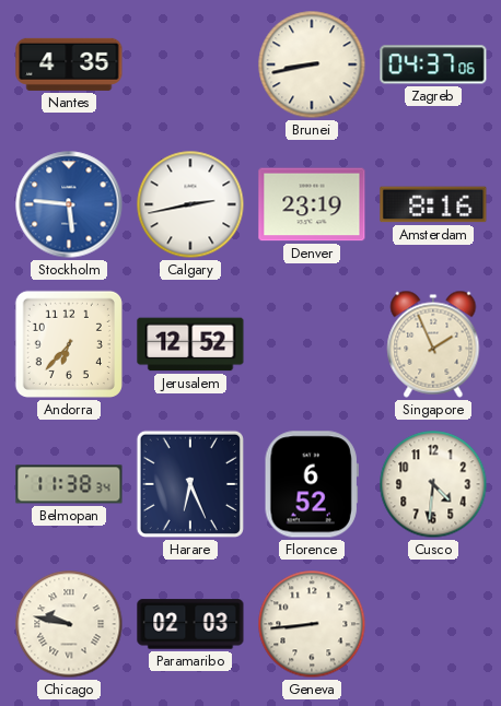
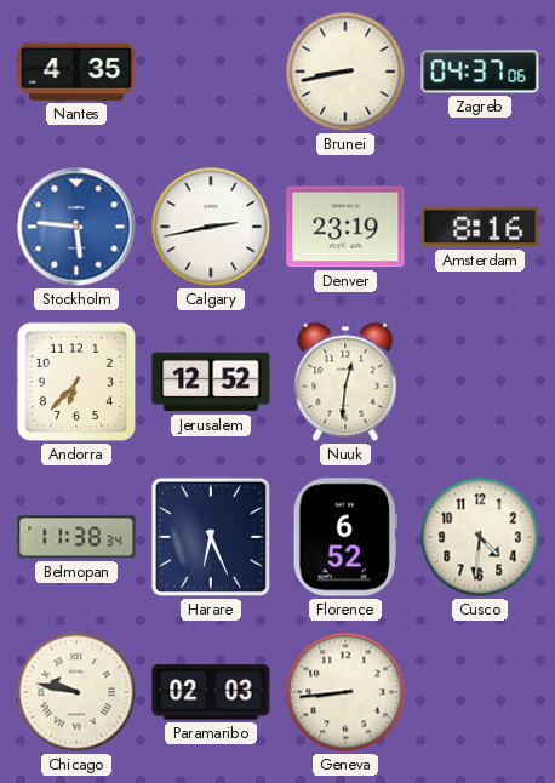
Nuuk: none -> 12:31 (345, 382)
Singapore: 1:56 -> none (433, 344)
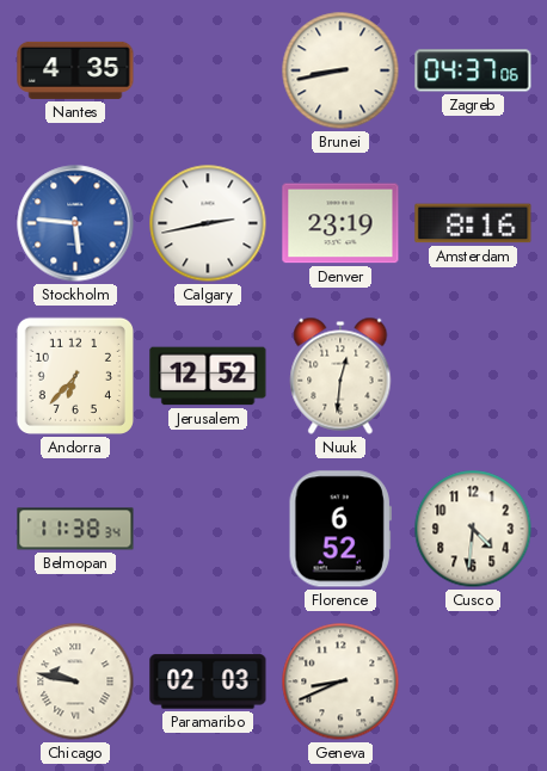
Harare: 6:26 -> none (211, 537)
Geneva: 8:44 -> 8:41 (340, 681)
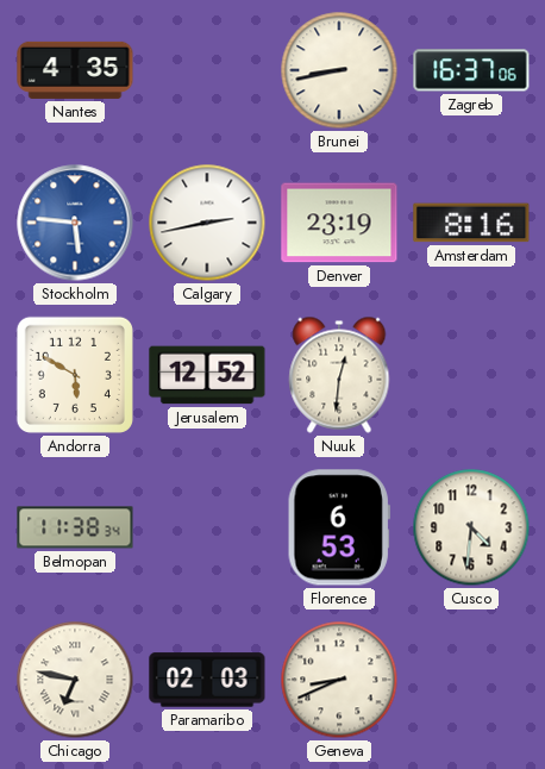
Zagreb: 04:37 -> 16:37 (471, 70)
Andorra: 6:37 -> 5:50 (75, 375)
Florence: 6:52 -> 6:53 (339, 527)
Chicago: 9:47 -> 6:47 (75, 680)
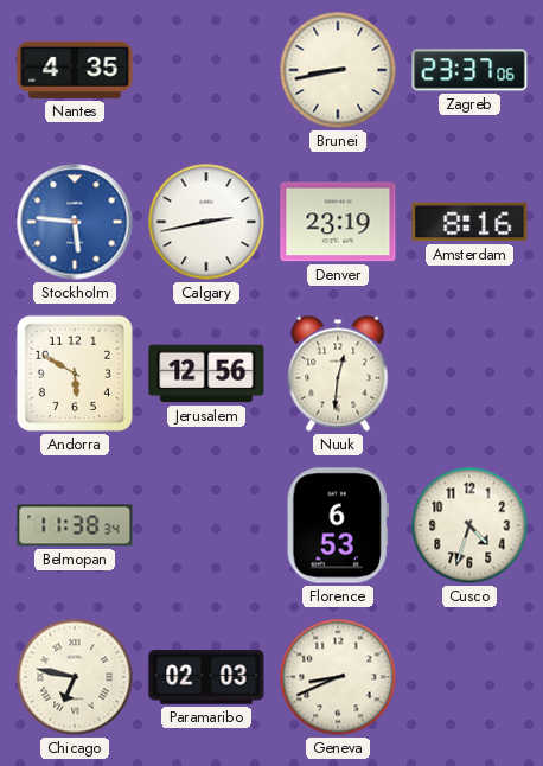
Zagreb: 16:37 -> 23:37 (469, 70)
Jerusalem: 12:52 -> 12:56 (206, 374)
Cusco: 4:31 -> 4:33 (469, 525)
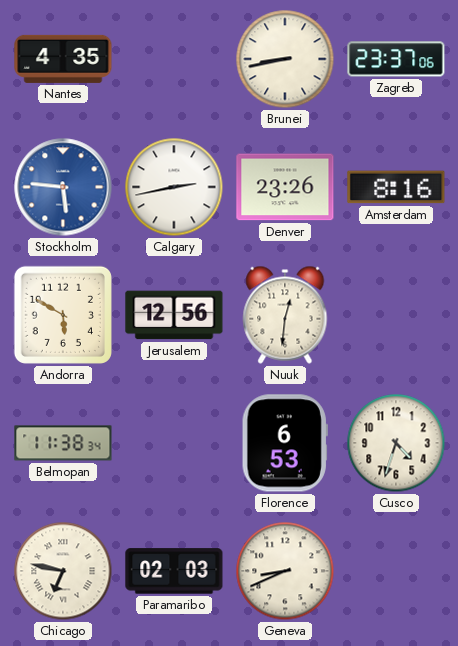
Denver: 23:19 -> 23:26 (285, 187)
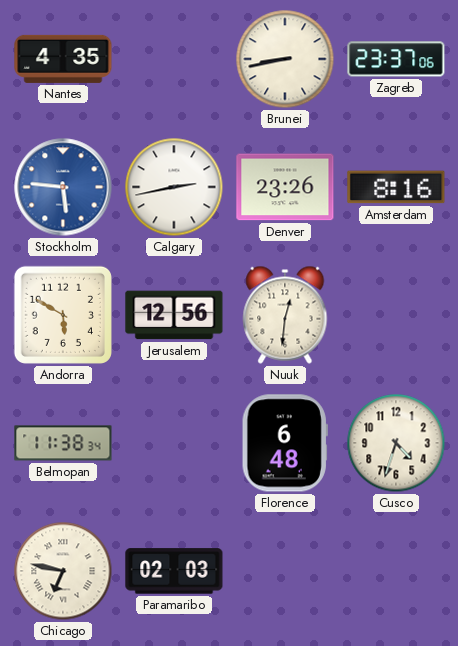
Florence: 6:53 -> 6:48 (285, 443)
Geneva: 8:41 -> none (285, 571)
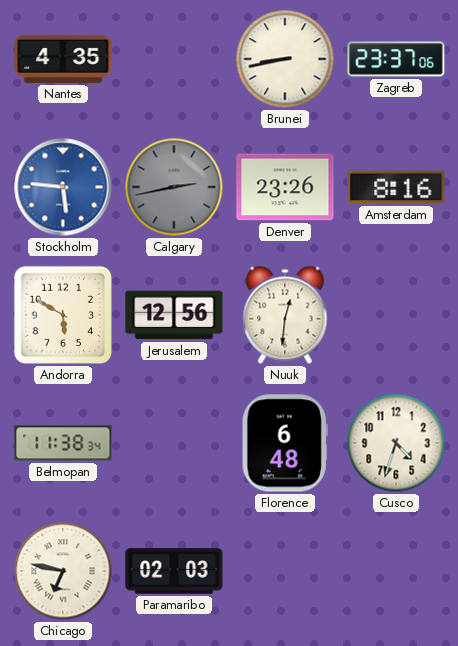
Calgary dial: white -> grey (174, 187)
